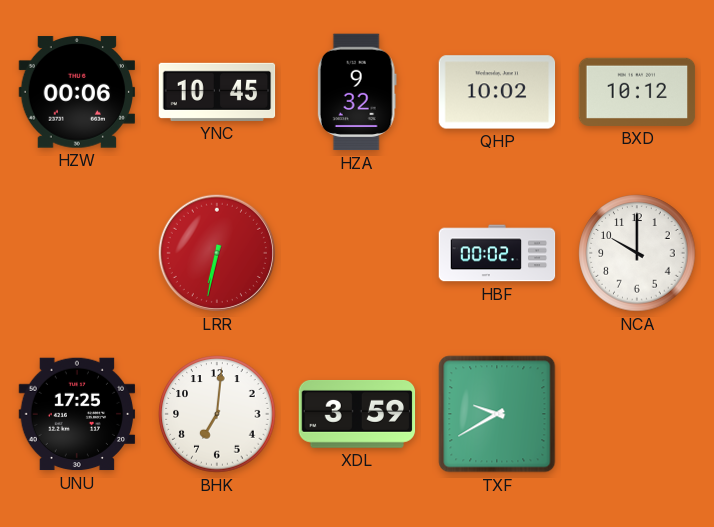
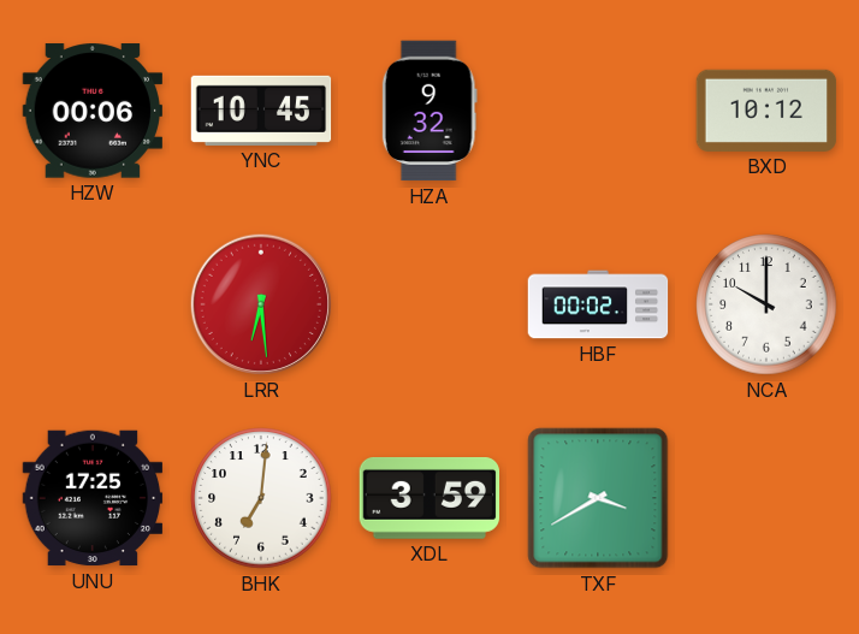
QHP: 10:02 -> none (497, 92)
LRR: 6:32 -> 6:29 (261, 304)
TXF: 9:40 -> 3:40 (598, 498)
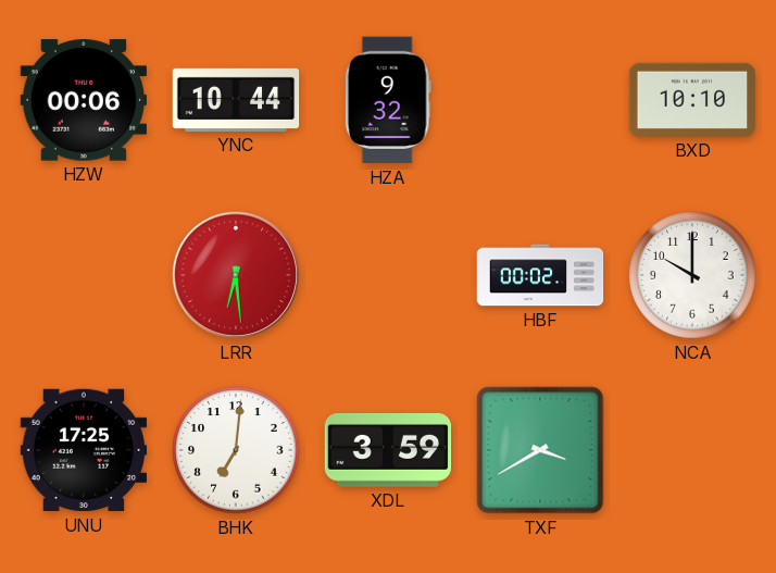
YNC: 10:45 -> 10:44 (236, 100)
BXD: 10:12 -> 10:10 (692, 100)
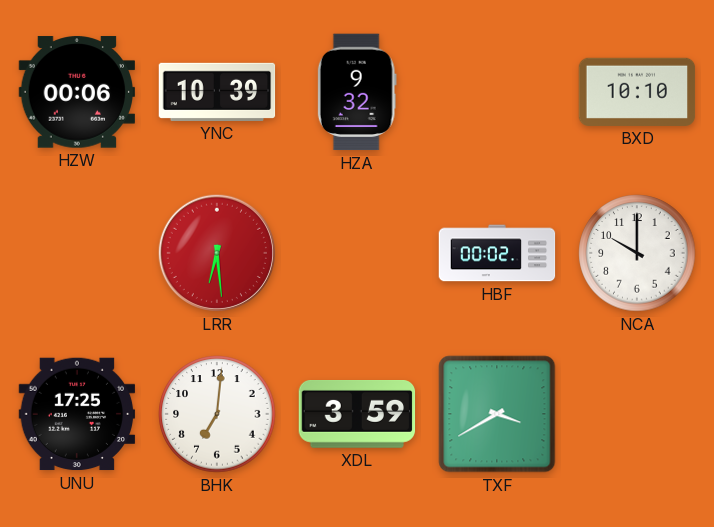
YNC: 10:44 -> 10:39 (217, 92)
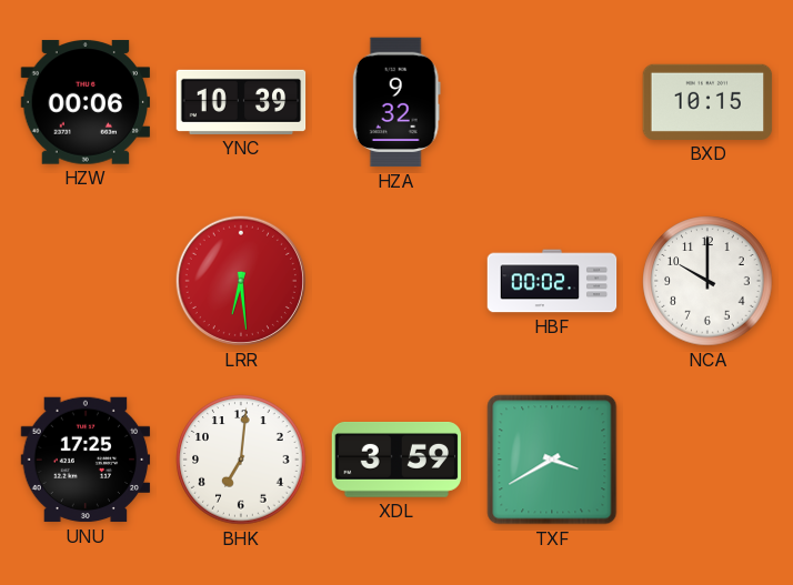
BXD: 10:10 -> 10:15 (707, 102)
